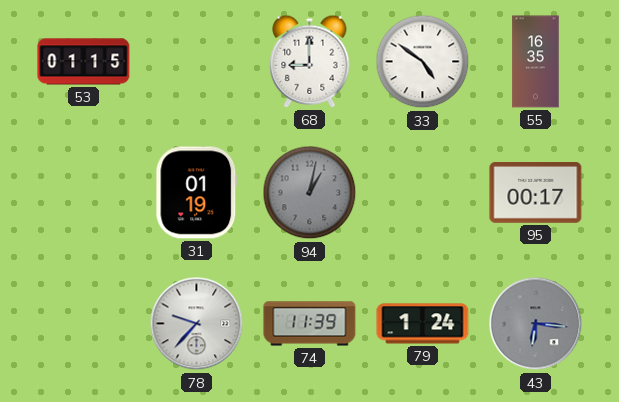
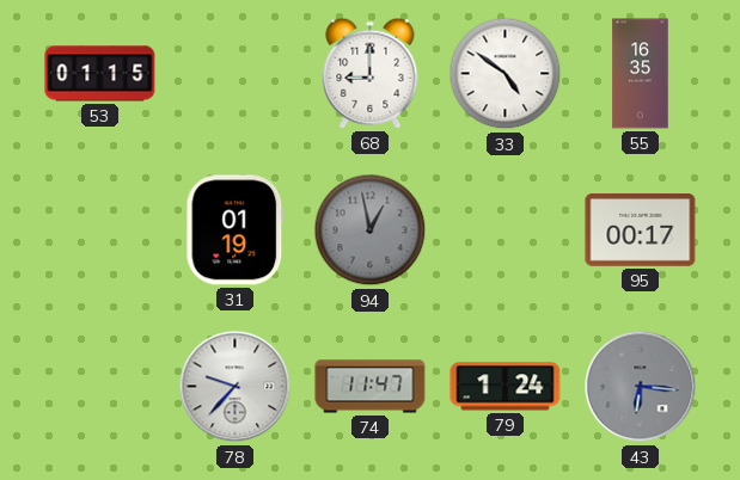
94: 1:02 -> 12:58 (371, 230)
74: 11:39 -> 11:47 (371, 387)
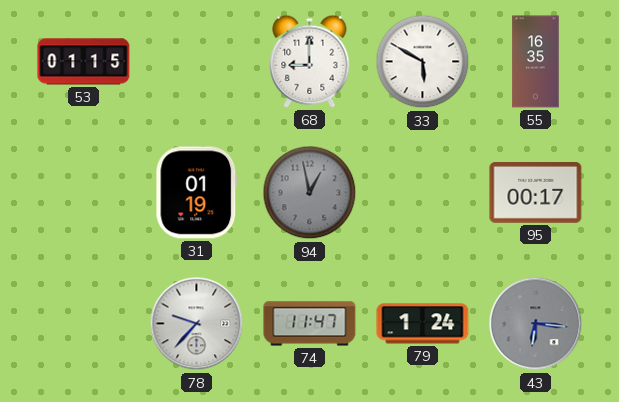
33: 4:51 -> 5:50 (423, 62)
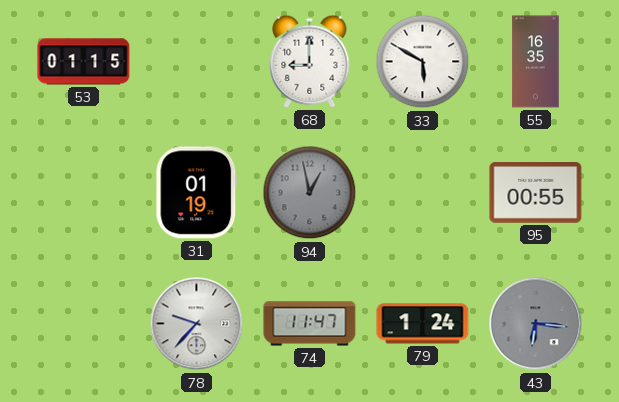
95: 00:17 -> 00:55 (536, 193)
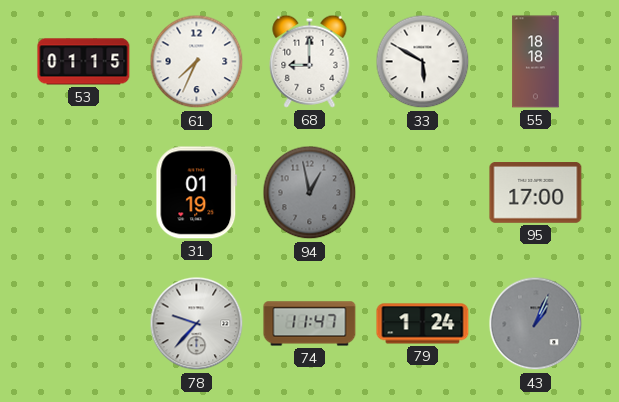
61: none -> 7:34 (197, 62)
55: 16:35 -> 18:18 (536, 62)
95: 00:55 -> 17:00 (536, 193)
43: 6:16 -> 1:04 (536, 324)
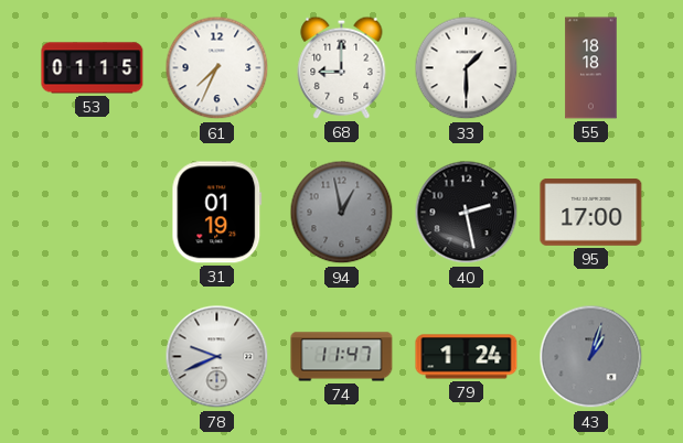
33: 5:50 -> 1:30 (467, 68)
40: none -> 2:28 (467, 213)
78: 9:37 -> 9:41 (217, 357)
43: 1:04 -> 1:03 (591, 357)
